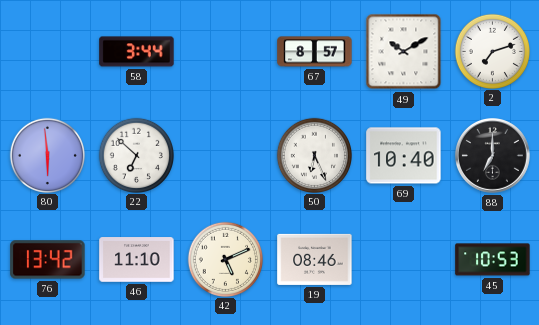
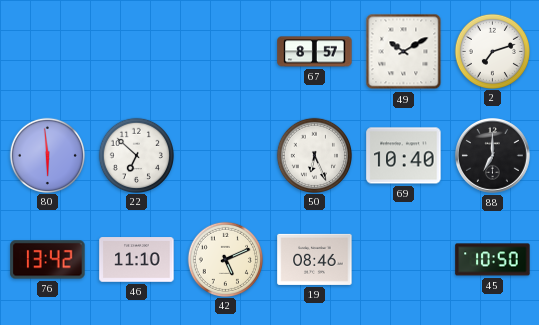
58: 3:44 -> none (137, 52)
45: 10:53 -> 10:50 (493, 260)
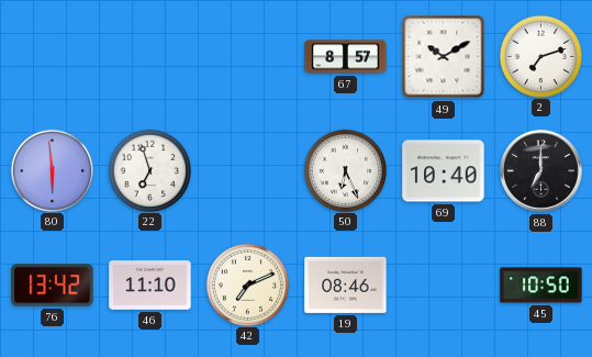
22: 6:52 -> 6:57 (149, 170)
42: 5:11 -> 7:11 (247, 285)
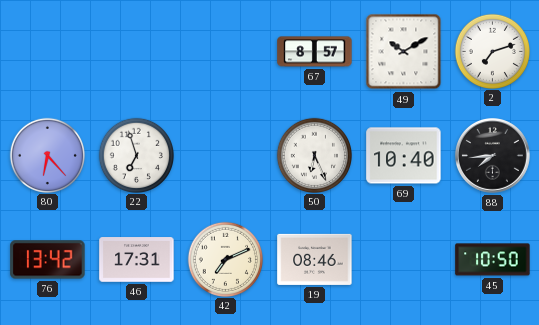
80: 5:59 -> 6:23 (47, 155)
88: 7:00 -> 7:44 (493, 156)
46: 11:10 -> 17:31 (137, 260)
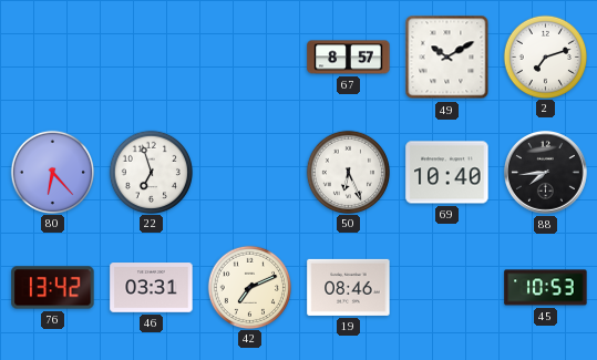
46: 17:31 -> 03:31 (152, 288)
45: 10:50 -> 10:53 (546, 288)
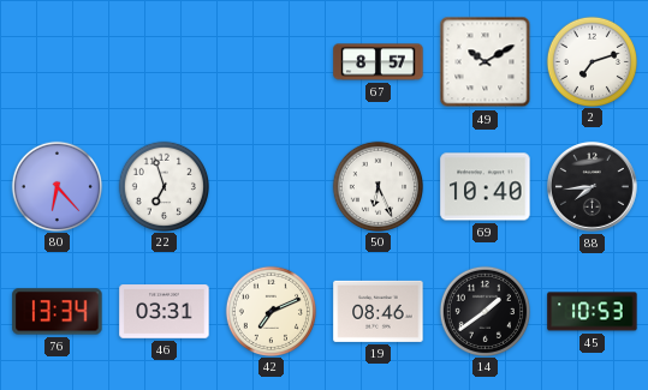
76: 13:42 -> 13:34 (58, 312)
14: none -> 1:39 (484, 311)
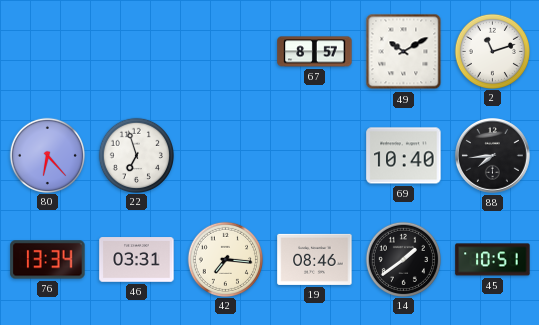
2: 7:12 -> 11:12 (492, 51)
50: 6:26 -> none (377, 186)
42: 7:11 -> 7:16 (225, 259)
45: 10:53 -> 10:51 (493, 260)
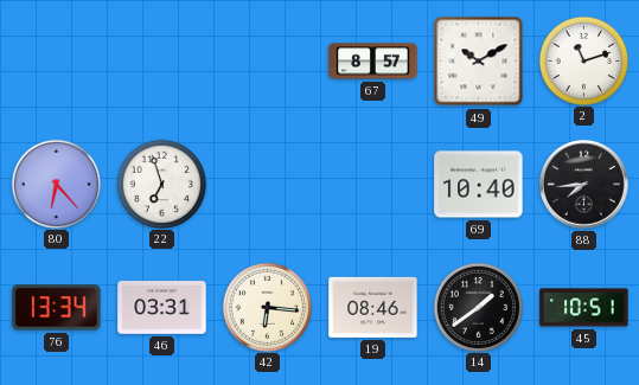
42: 7:16 -> 6:16 (267, 307)
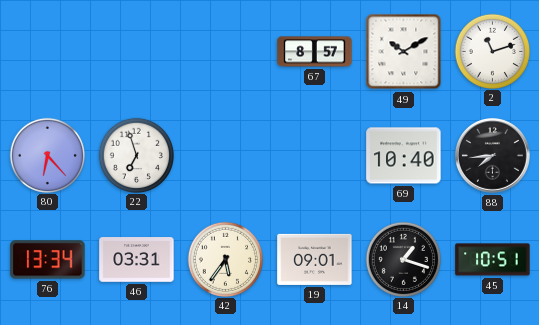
42: 6:16 -> 5:36 (225, 259)
19: 08:46 -> 09:01 (315, 259)
14: 1:39 -> 1:18 (403, 259)
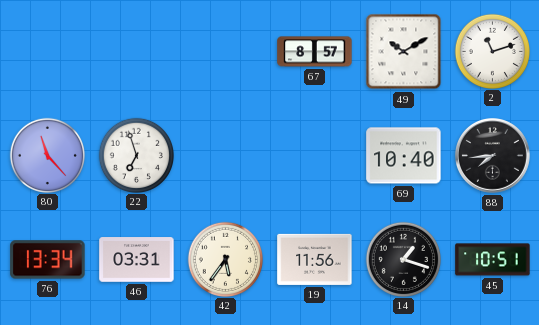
80: 6:23 -> 11:23 (47, 155)
19: 09:01 -> 11:56 (315, 259)
